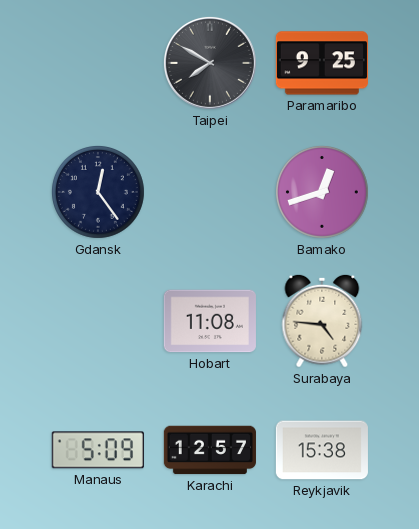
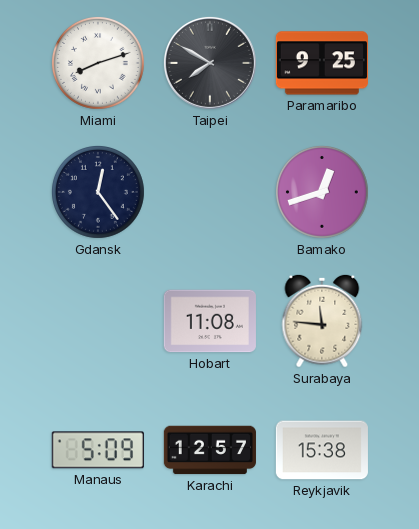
Miami: none -> 8:12 (98, 63)
Surabaya: 4:46 -> 11:46 (322, 321)
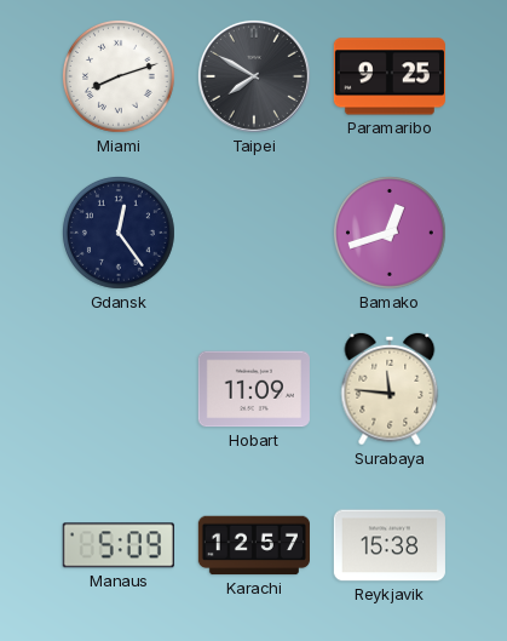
Hobart: 11:08 -> 11:09 (254, 389)
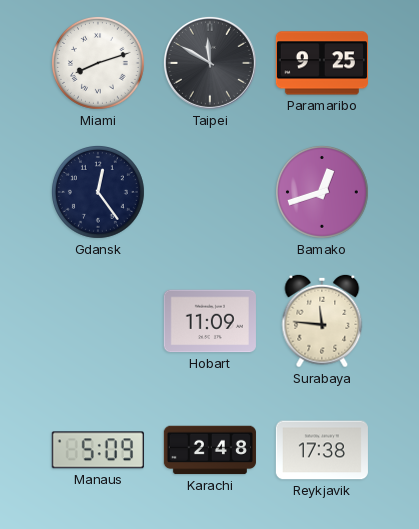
Taipei: 7:50 -> 11:50 (210, 63)
Karachi: 12:57 -> 2:48 (210, 450)
Reykjavik: 15:38 -> 17:38 (322, 450)
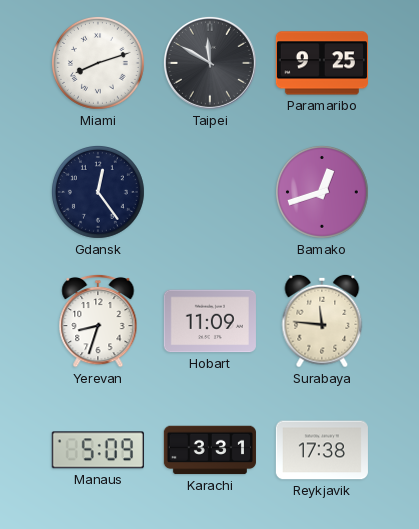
Yerevan: none -> 8:33 (98, 321)
Karachi: 2:48 -> 3:31 (210, 450)
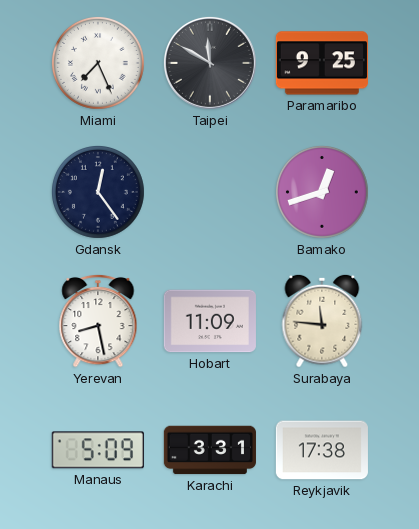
Miami: 8:12 -> 7:26 (98, 63)
Yerevan: 8:33 -> 8:28 (98, 321)
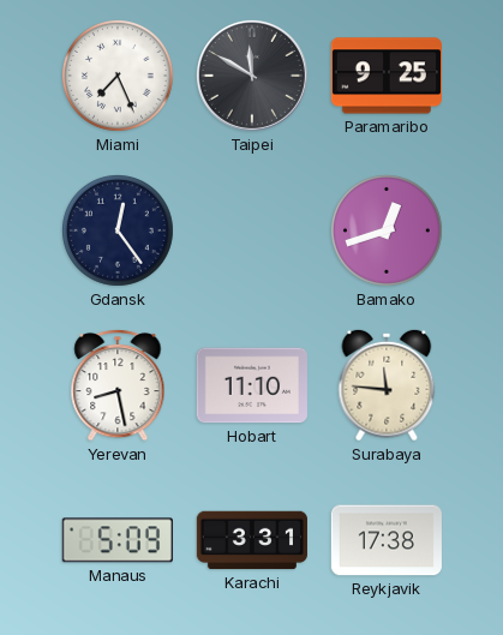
Hobart: 11:09 -> 11:10 (252, 385)
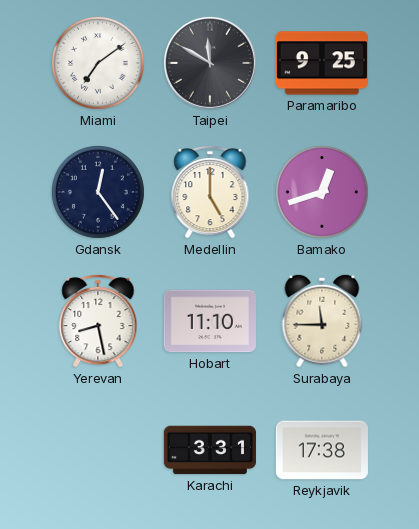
Miami: 7:26 -> 7:09 (98, 63)
Medellin: none -> 5:00 (210, 192)
Surabaya: 11:46 -> 11:45 (322, 321)
Manaus: 5:09 -> none (118, 540)
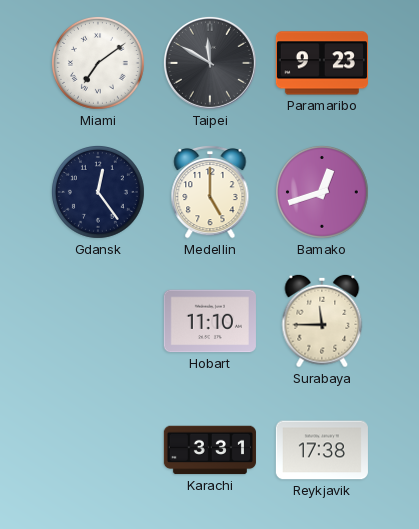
Paramaribo: 9:25 -> 9:23 (322, 63)
Yerevan: 8:28 -> none (98, 321)
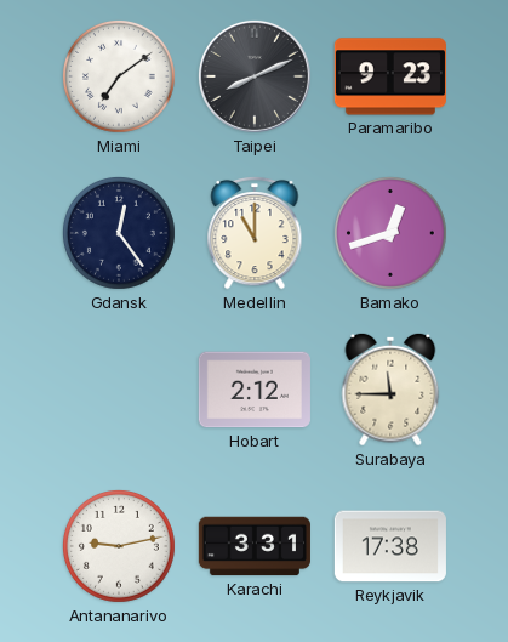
Taipei: 11:50 -> 8:11 (255, 76)
Medellin: 5:00 -> 11:00 (255, 233)
Hobart: 11:10 -> 2:12 (255, 390)
Antananarivo: none -> 9:13 (119, 546)
